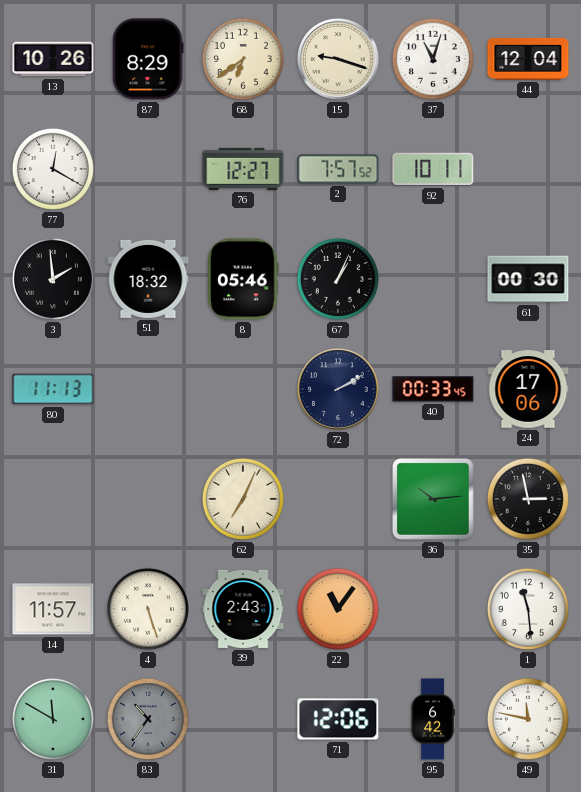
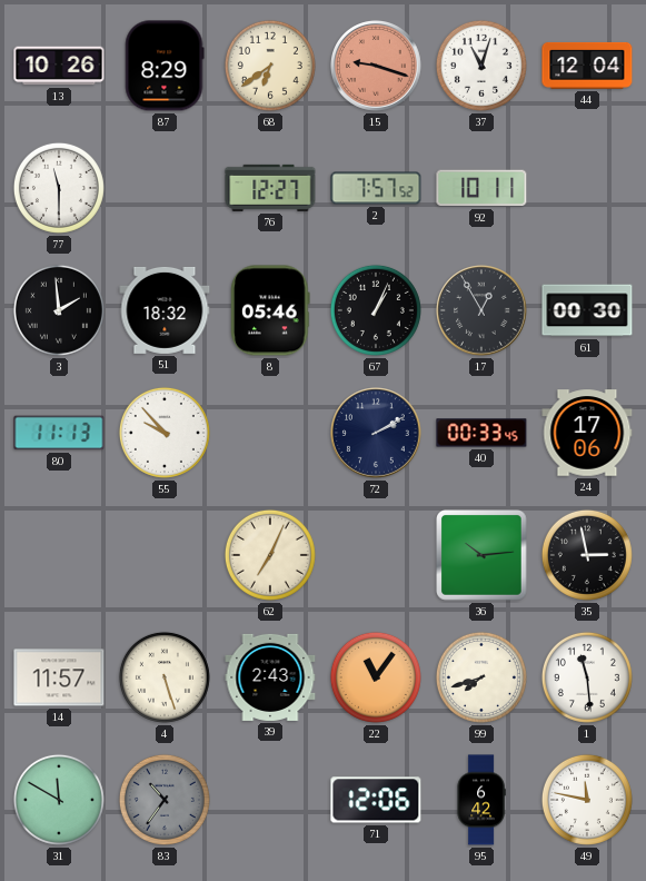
15 dial: cream -> salmon (377, 67)
77: 12:20 -> 11:30 (59, 188)
17: none -> 12:55 (483, 311)
55: none -> 9:53 (165, 433)
99: none -> 7:42 (481, 677)
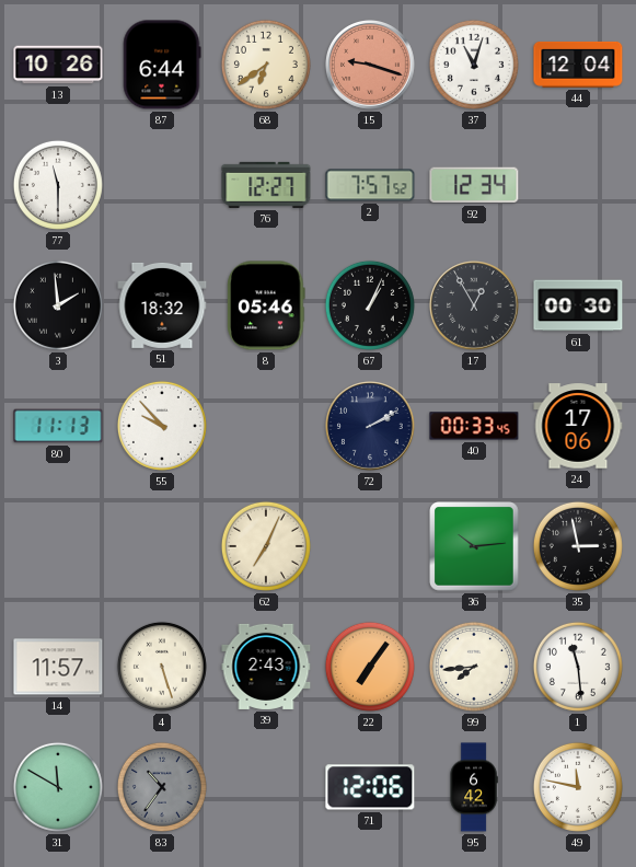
87: 8:29 -> 6:44 (162, 65)
92: 10:11 -> 12:34 (474, 185)
22: 11:06 -> 7:06 (370, 667)
99: 7:42 -> 7:44 (474, 667)
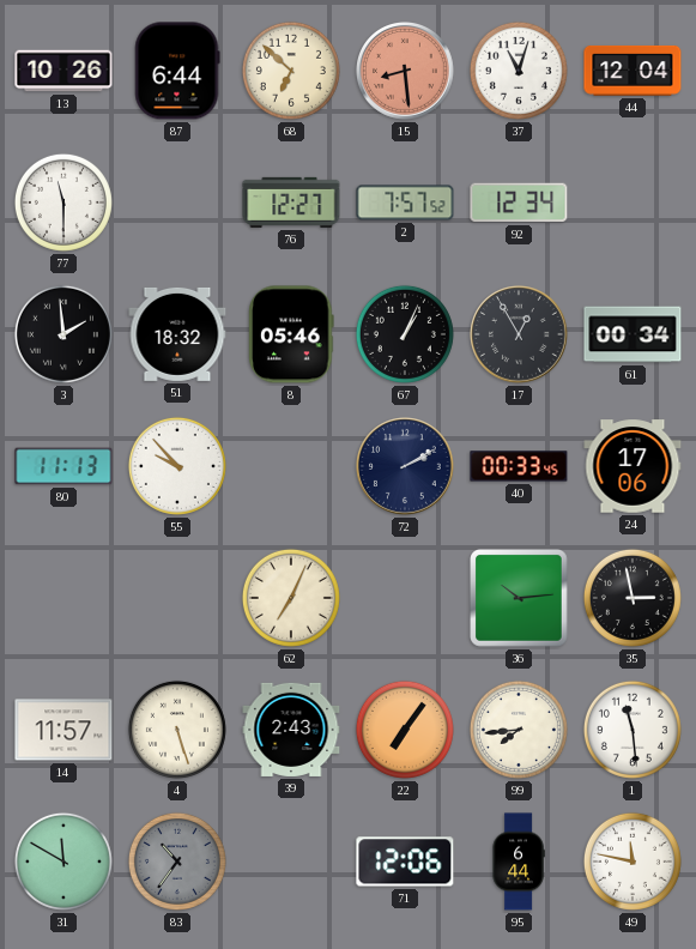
68: 6:39 -> 6:52 (291, 71)
15: 9:18 -> 8:29 (406, 72)
61: 00:30 -> 00:34 (633, 334)
95: 6:42 -> 6:44 (519, 862)
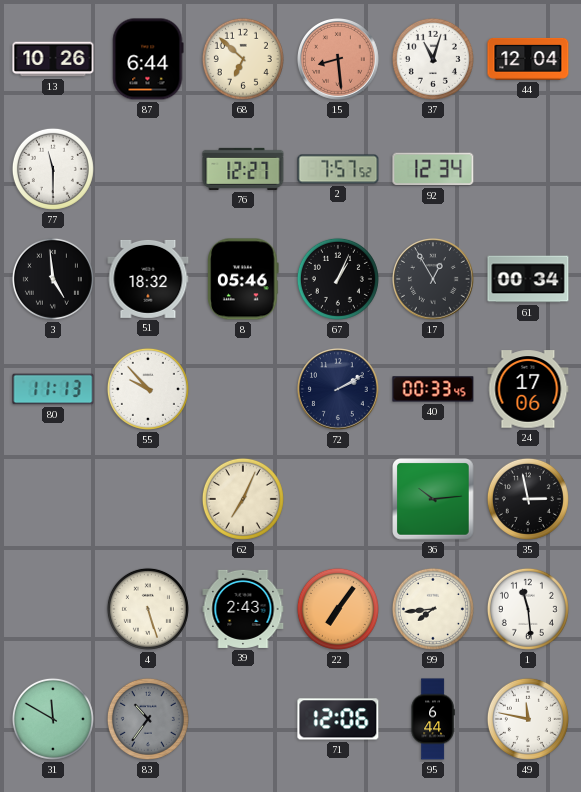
3: 1:59 -> 4:59 (53, 279)
14: 11:57 -> none (63, 730)
